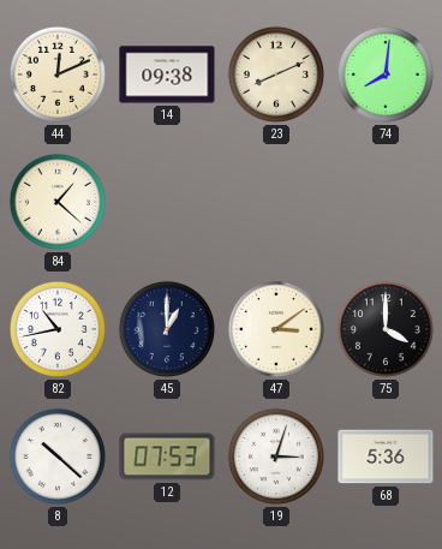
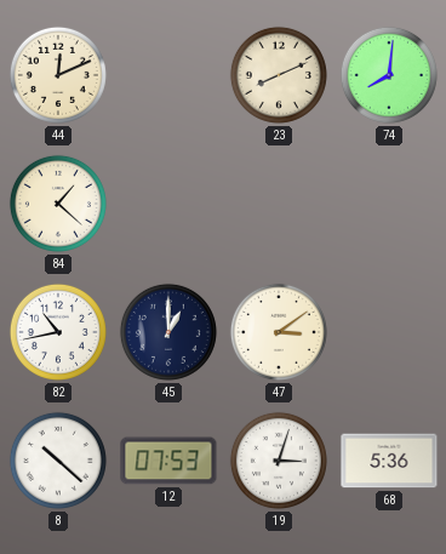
14: 09:38 -> none (167, 74)
75: 4:00 -> none (386, 329)
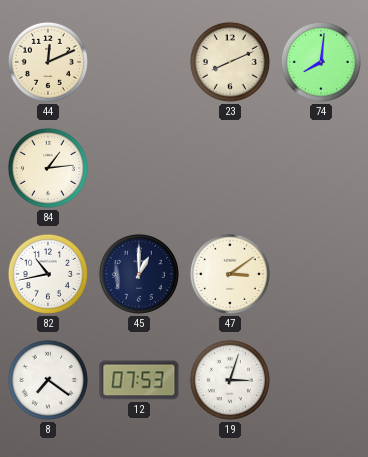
84: 1:22 -> 1:14 (48, 168)
8: 10:22 -> 7:21 (48, 380)
68: 5:36 -> none (389, 461)
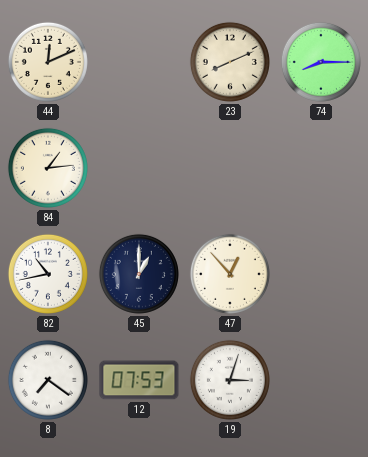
74: 8:01 -> 8:15 (321, 62)
47: 3:09 -> 12:53 (230, 274)
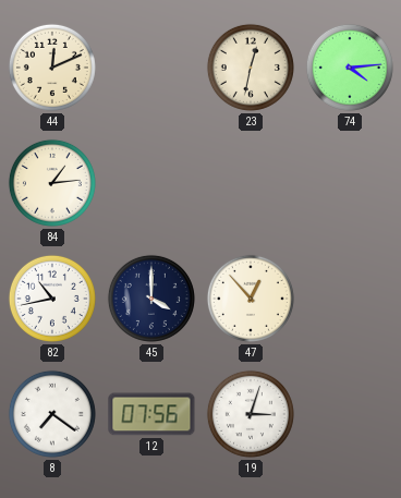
23: 8:11 -> 12:32 (251, 68)
74: 8:15 -> 4:14 (350, 68)
45: 1:00 -> 4:00 (151, 299)
12: 07:53 -> 07:56 (151, 414)
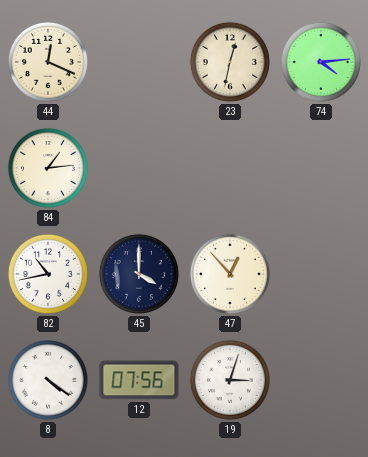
44: 12:11 -> 12:19 (48, 62)
8: 7:21 -> 4:21 (48, 380)
